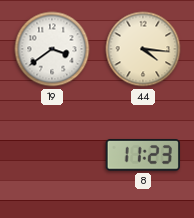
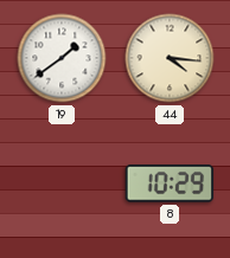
19: 3:39 -> 1:39 (62, 58)
8: 11:23 -> 10:29 (168, 183)
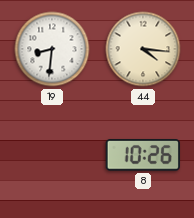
19: 1:39 -> 8:31 (52, 49)
8: 10:29 -> 10:26 (142, 155)
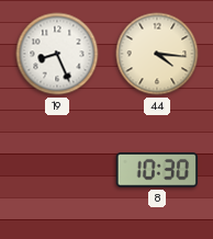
19: 8:31 -> 8:26 (57, 54)
8: 10:26 -> 10:30 (156, 170)
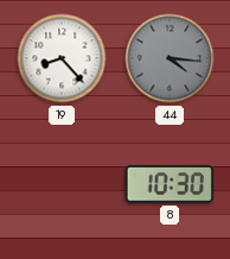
19: 8:26 -> 8:23 (62, 58)
44 dial: cream -> grey (170, 58)
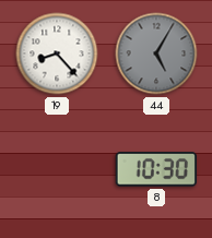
44: 4:16 -> 5:05 (156, 53)
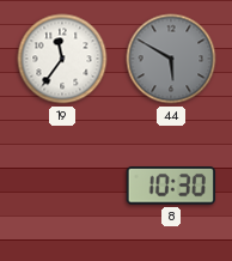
19: 8:23 -> 11:36 (62, 59)
44: 5:05 -> 5:50 (171, 59)
